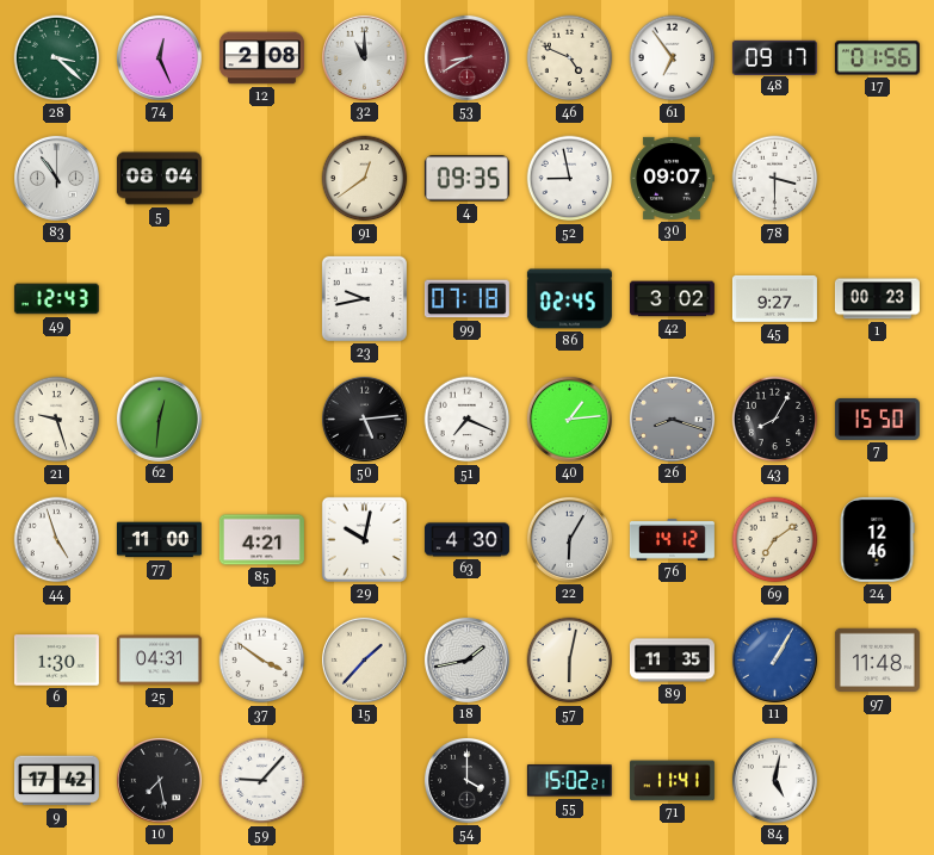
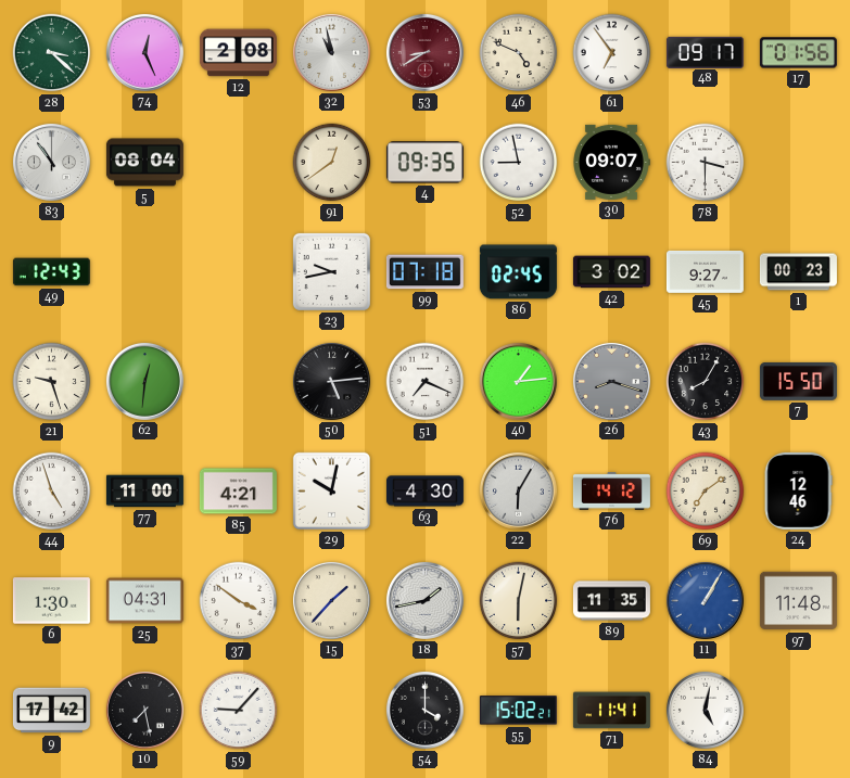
32: 11:00 -> 10:58 (331, 52)
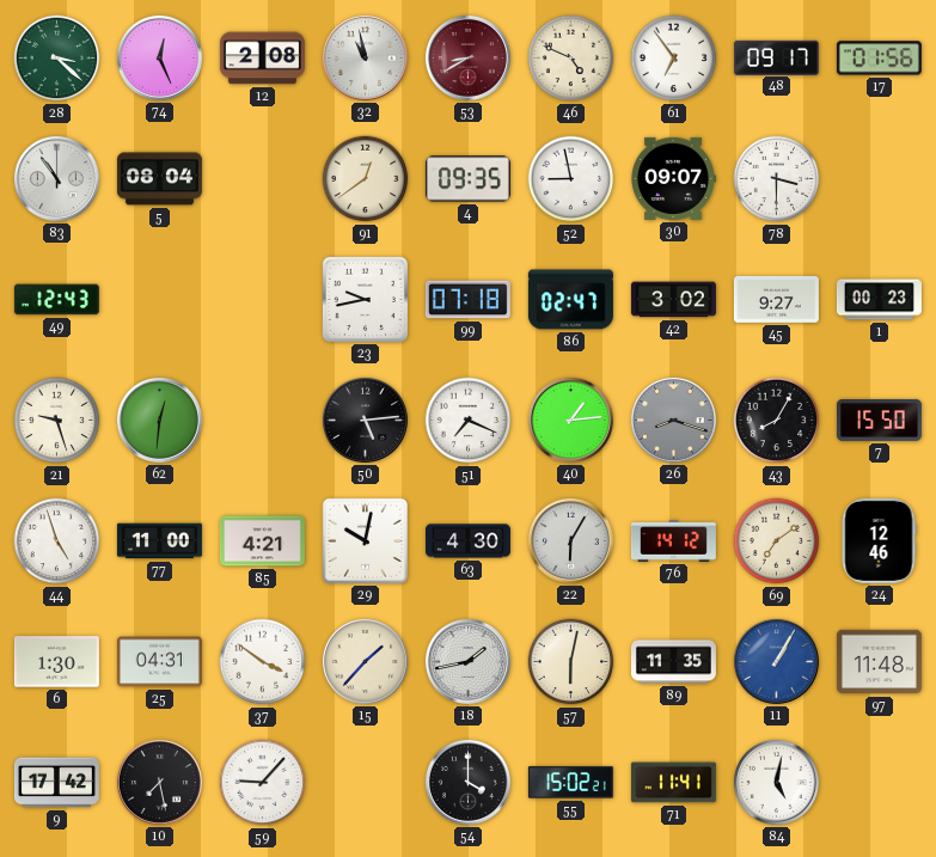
86: 02:45 -> 02:47 (570, 300)
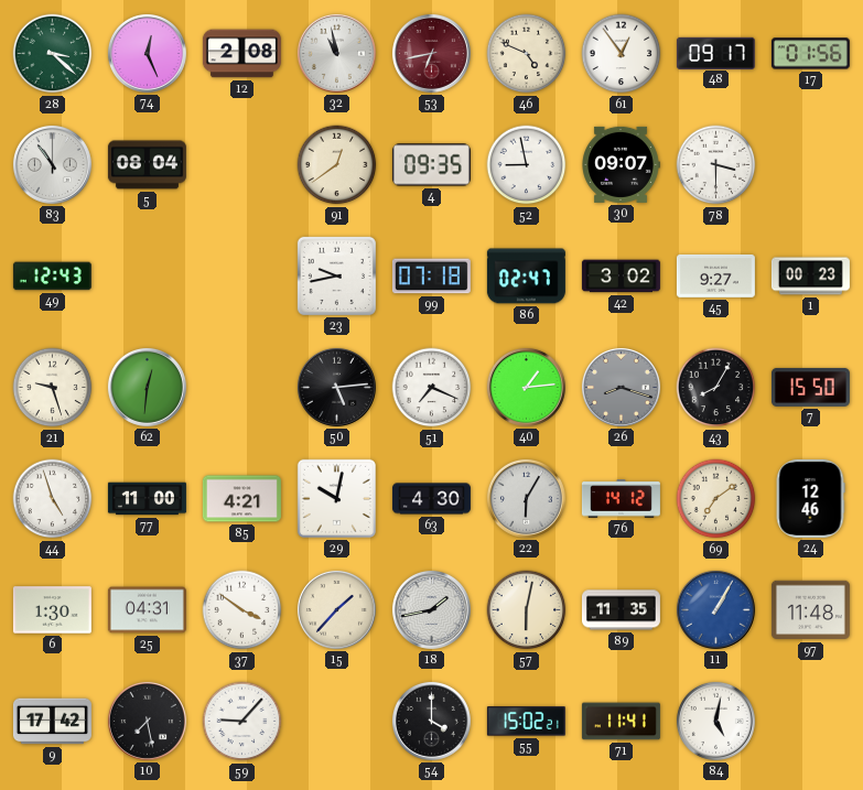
53: 8:40 -> 6:43 (431, 53)
61: 6:54 -> 12:54 (622, 54)
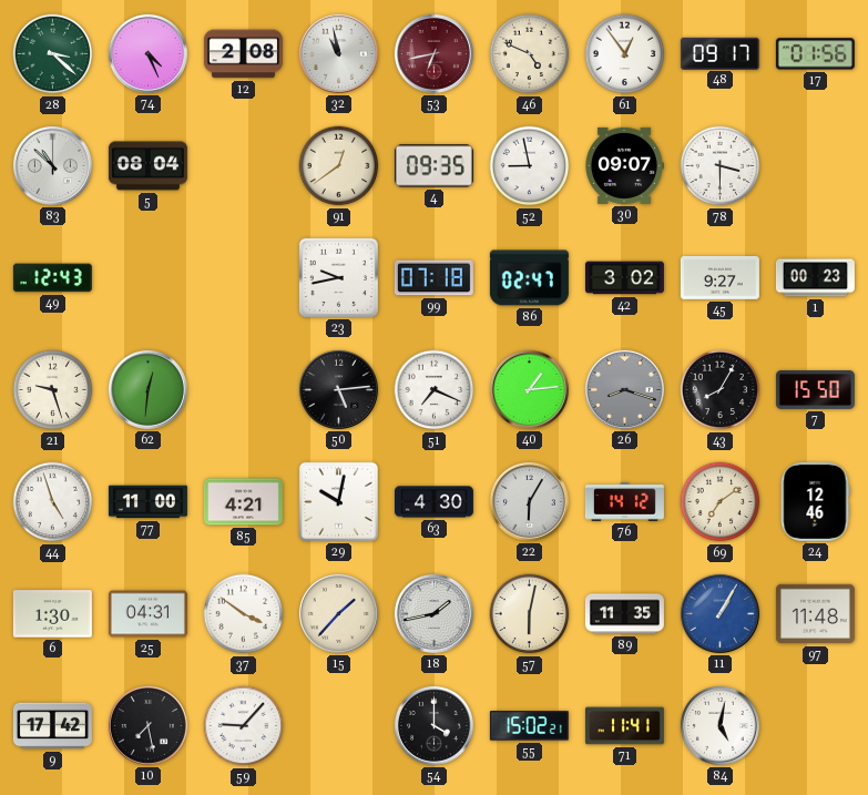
74: 12:26 -> 4:26 (147, 53)
83: 10:54 -> 10:52 (52, 165)
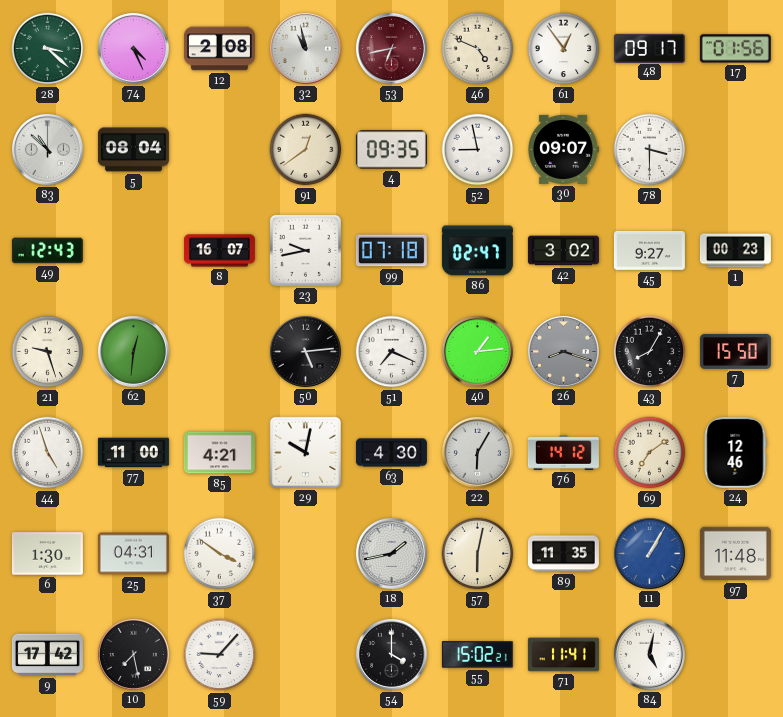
8: none -> 16:07 (219, 251)
15: 1:37 -> none (338, 613)
